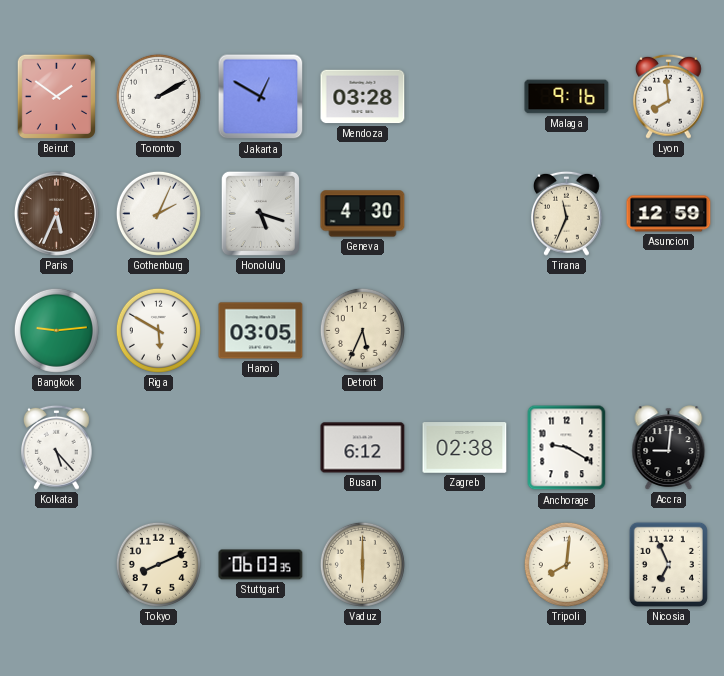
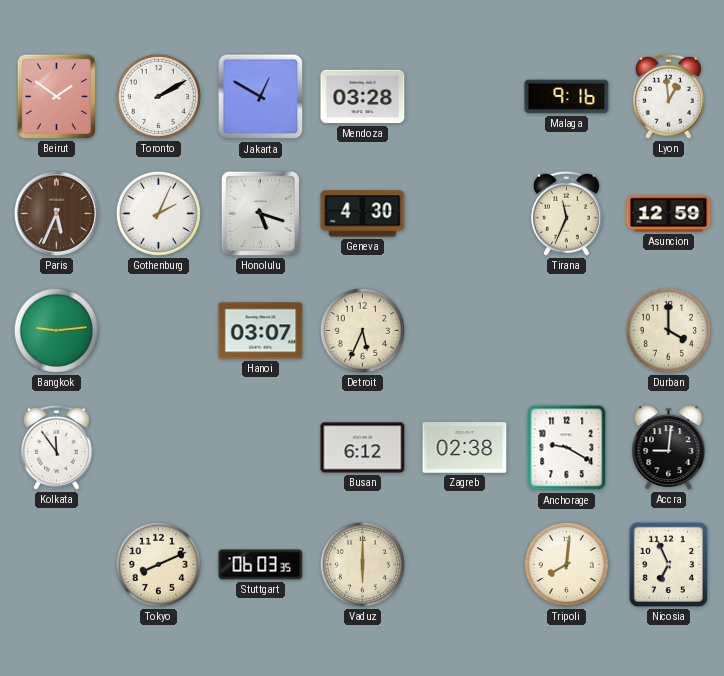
Lyon: 7:59 -> 12:59 (669, 96)
Riga: 5:50 -> none (158, 330)
Hanoi: 03:05 -> 03:07 (261, 331)
Durban: none -> 4:00 (668, 330)
Kolkata: 5:23 -> 11:54 (57, 447)
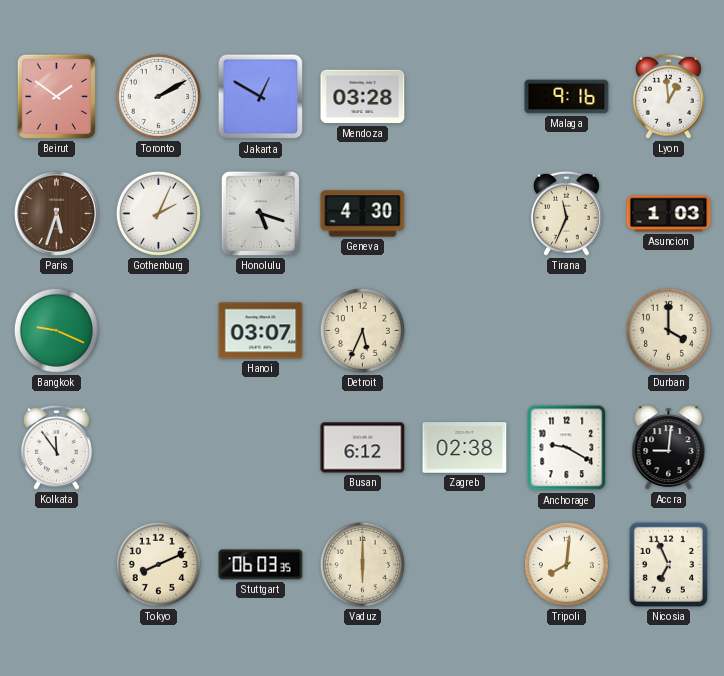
Paris: 5:34 -> 5:33 (56, 213)
Asuncion: 12:59 -> 1:03 (669, 214)
Bangkok: 9:14 -> 9:19 (56, 330)
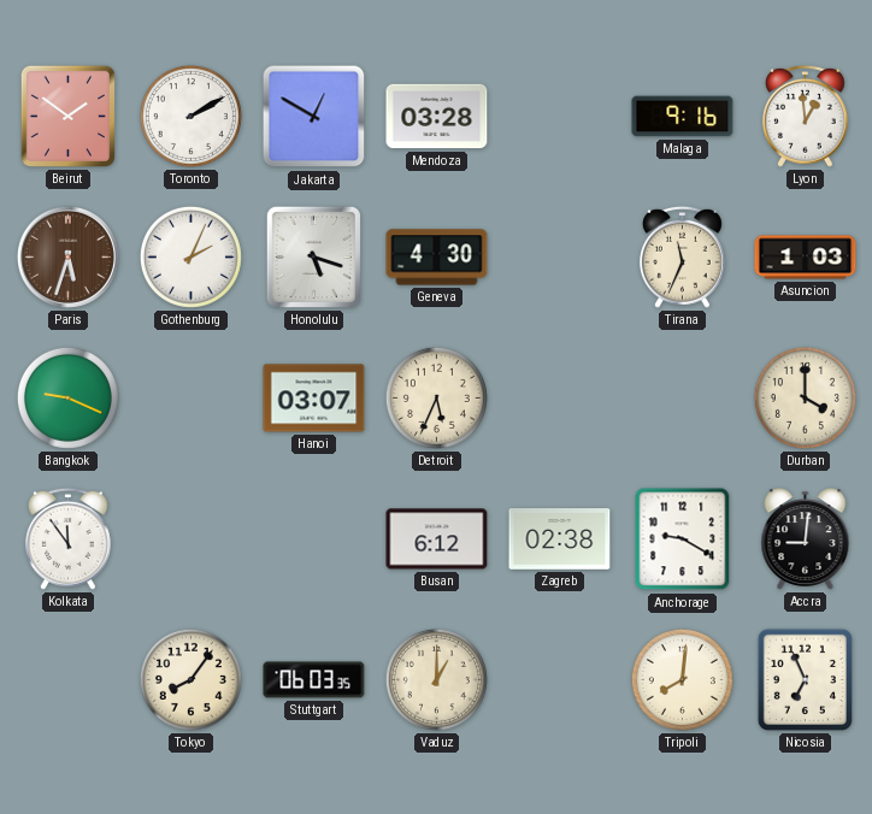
Tokyo: 8:11 -> 8:06 (190, 679)
Vaduz: 6:00 -> 1:00 (436, 679)
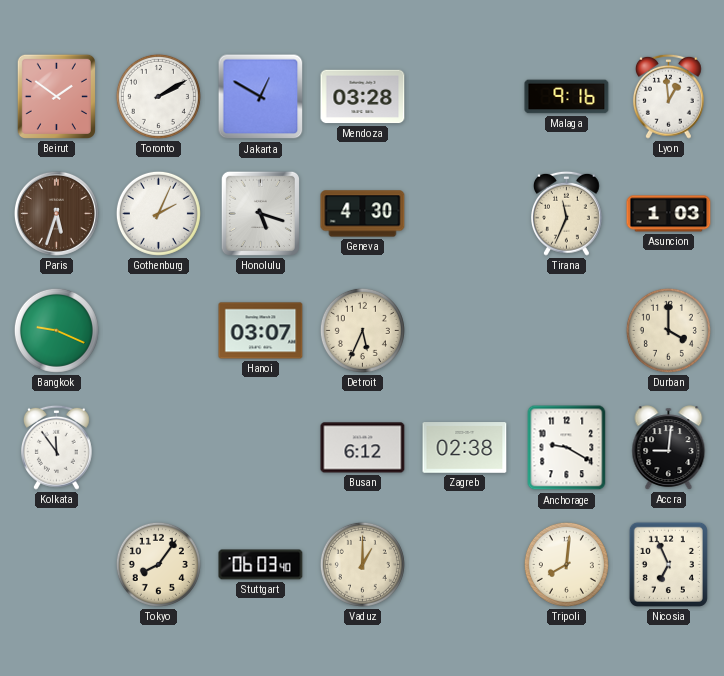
Stuttgart: 06:03:35 -> 06:03:40 (261, 565)
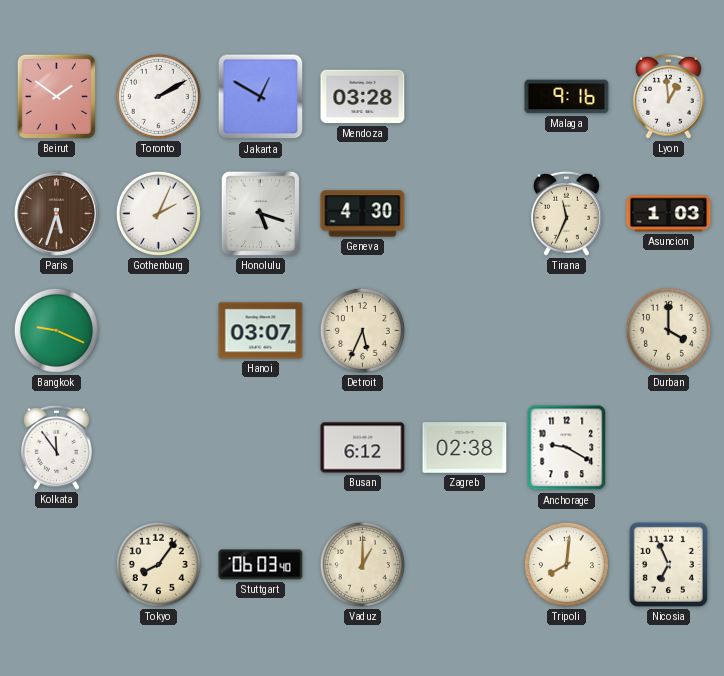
Accra: 9:01 -> none (669, 448)
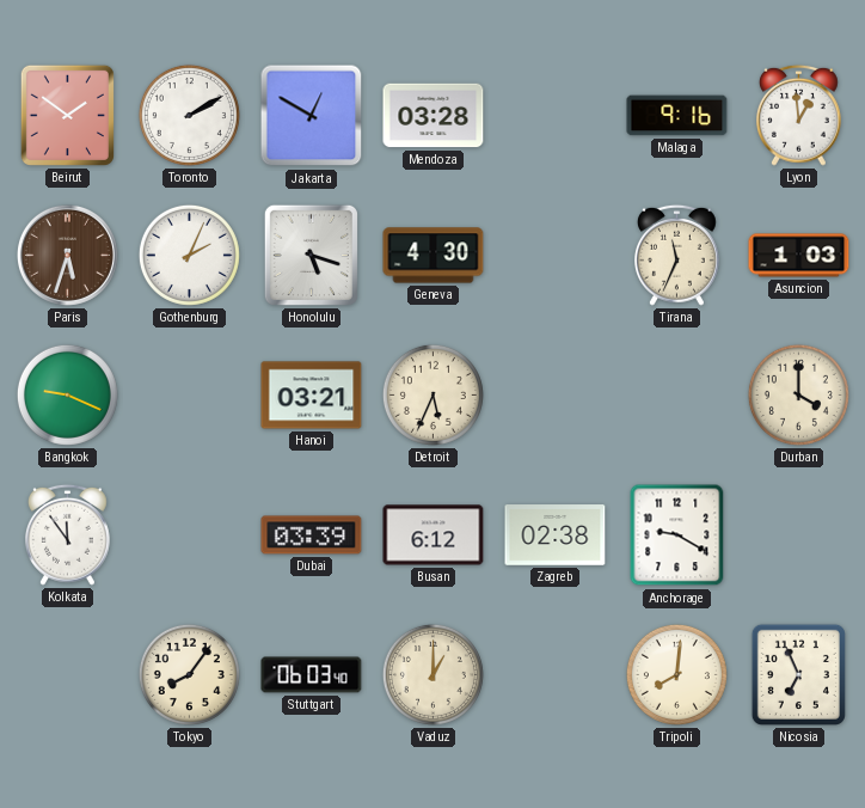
Hanoi: 03:07 -> 03:21 (312, 396)
Dubai: none -> 03:39 (312, 535)
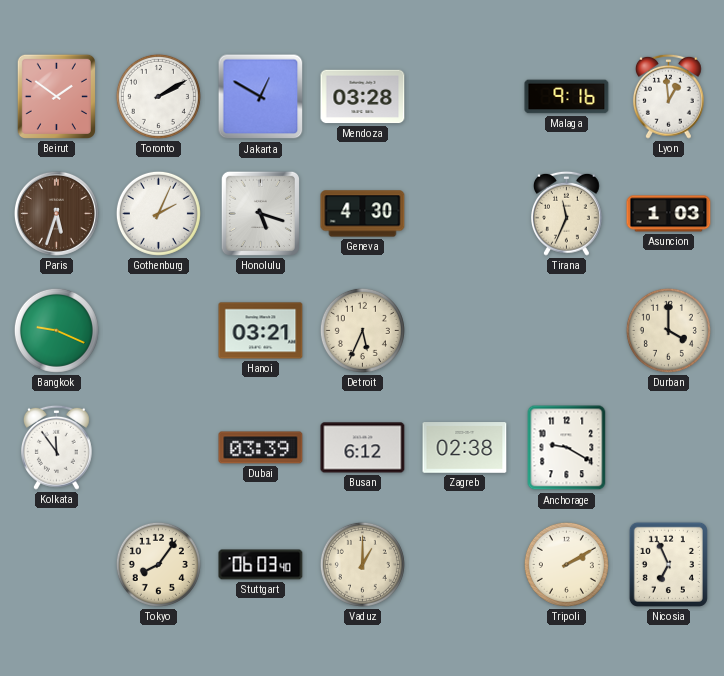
Tripoli: 8:01 -> 2:10 (566, 564)
